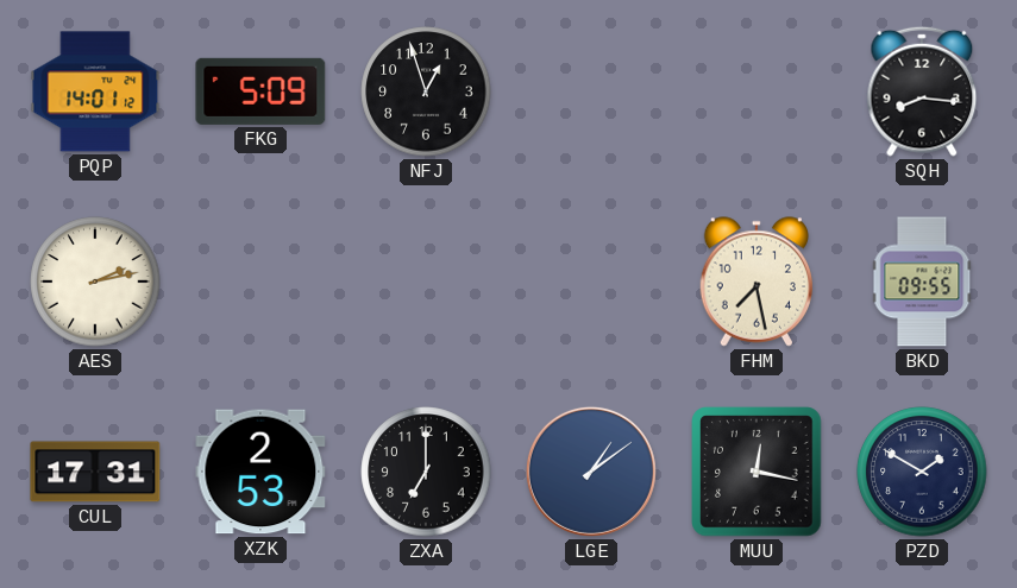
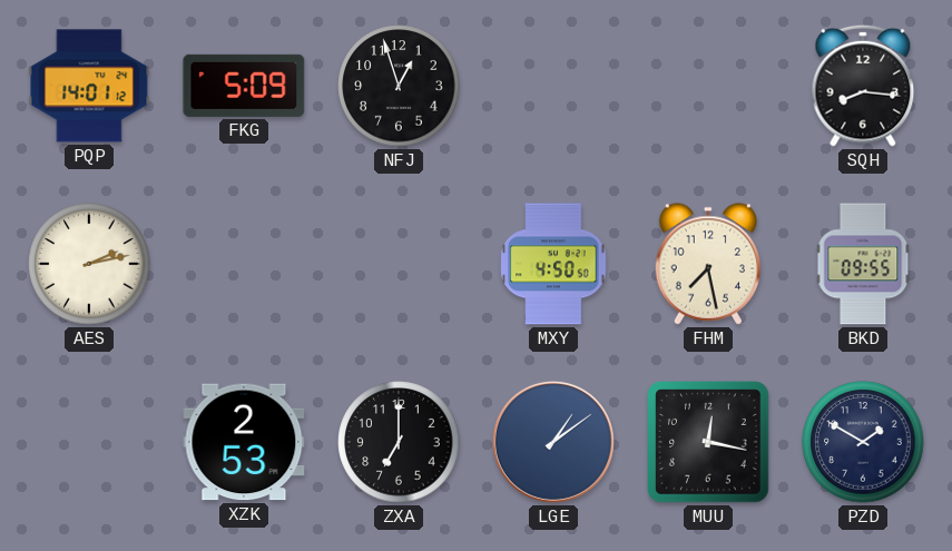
MXY: none -> 4:50 (553, 264)
CUL: 17:31 -> none (95, 472)
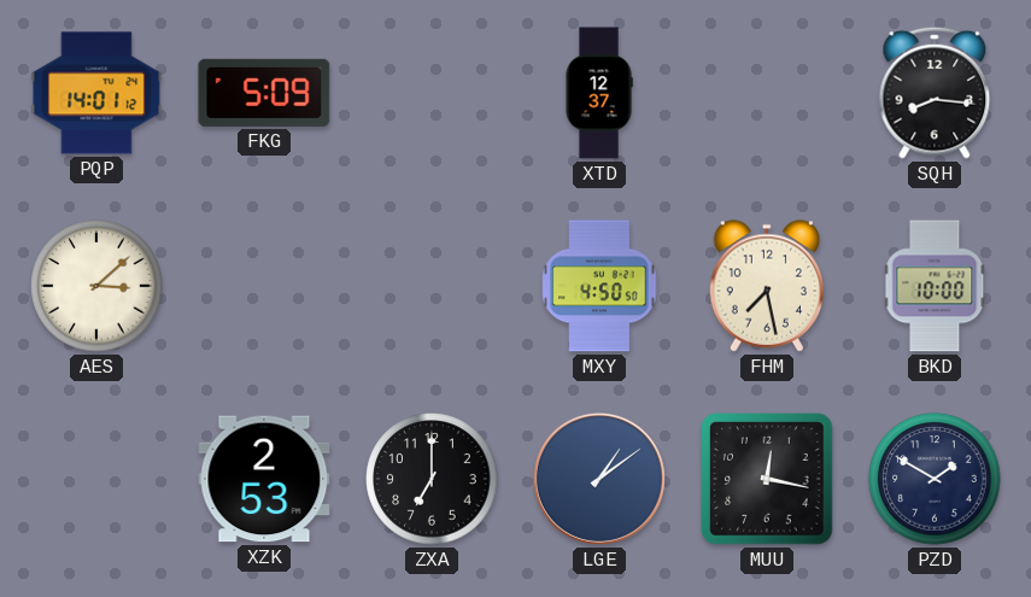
NFJ: 12:57 -> none (399, 86)
XTD: none -> 12:37 (599, 93)
AES: 2:13 -> 3:08 (96, 286)
BKD: 09:55 -> 10:00 (935, 286)
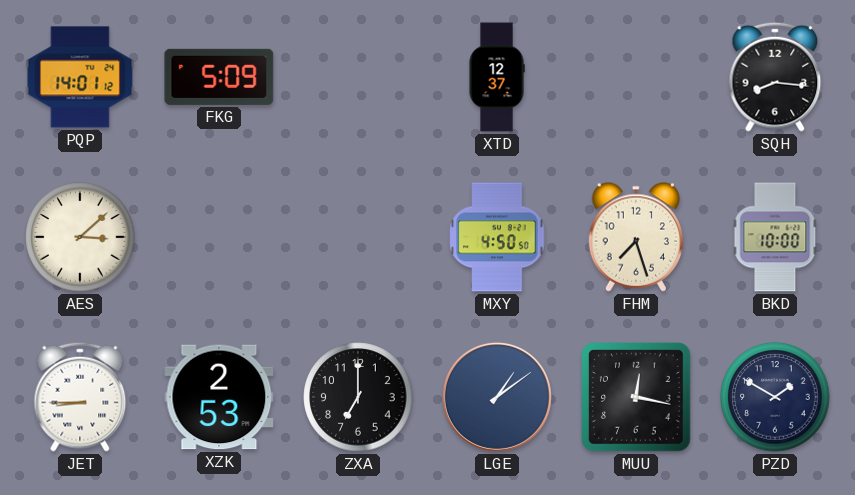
FHM: 7:28 -> 7:27 (635, 237)
JET: none -> 8:45 (80, 397)
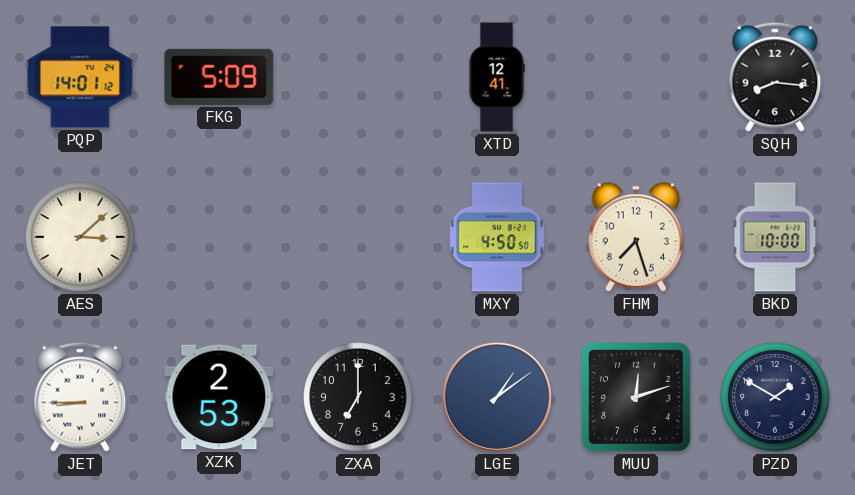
XTD: 12:37 -> 12:41 (497, 77)
MUU: 12:17 -> 12:12 (636, 397)
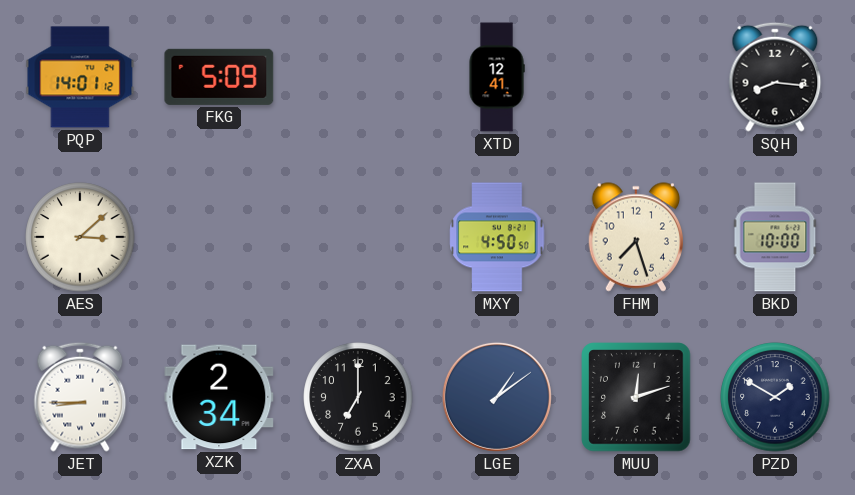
XZK: 2:53 -> 2:34 (219, 397)
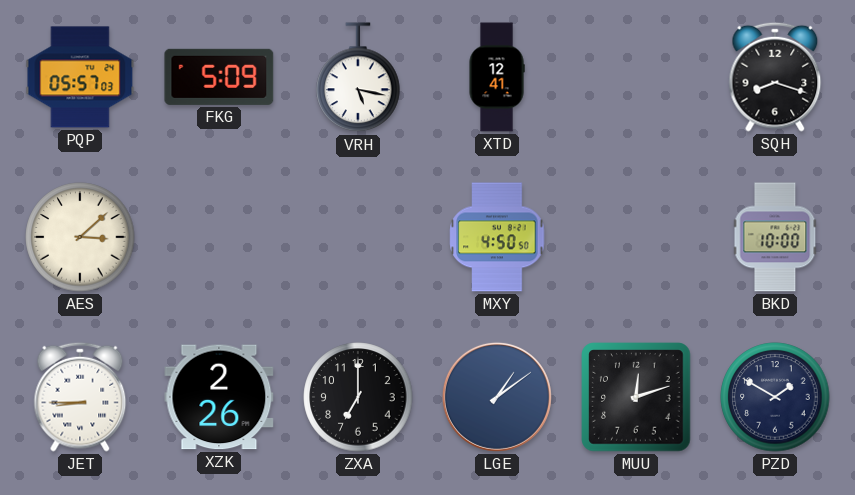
PQP: 14:01 -> 05:57 (80, 77)
VRH: none -> 5:17 (358, 78)
SQH: 8:16 -> 8:18 (775, 77)
FHM: 7:27 -> none (635, 237)
XZK: 2:34 -> 2:26 (219, 397)
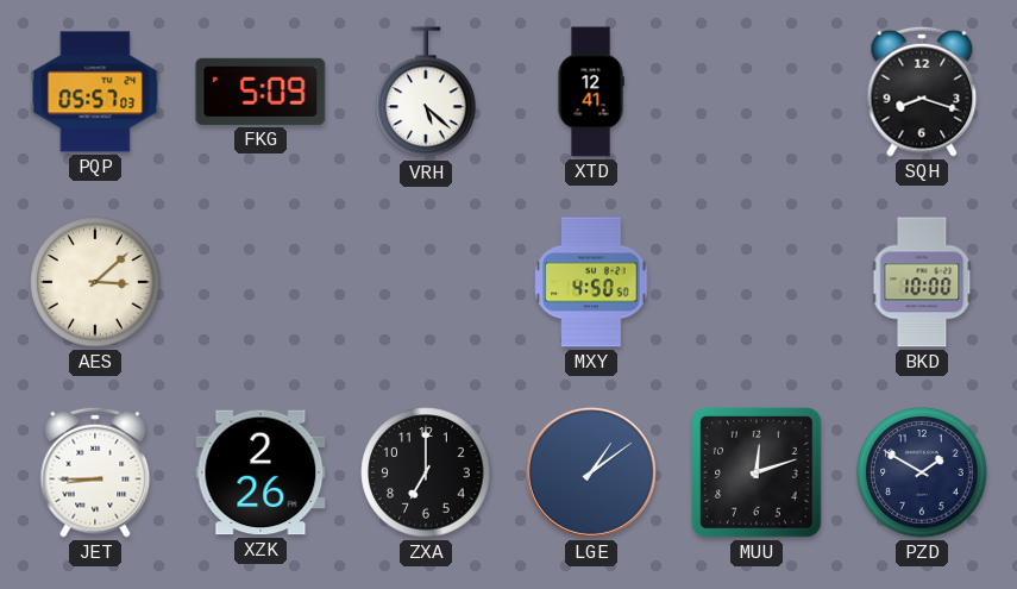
VRH: 5:17 -> 5:22 (426, 93)
